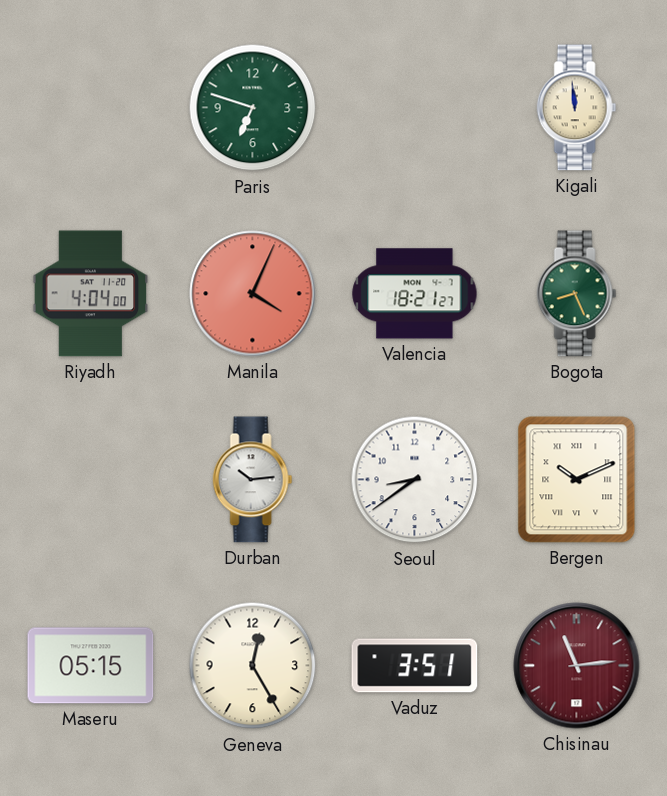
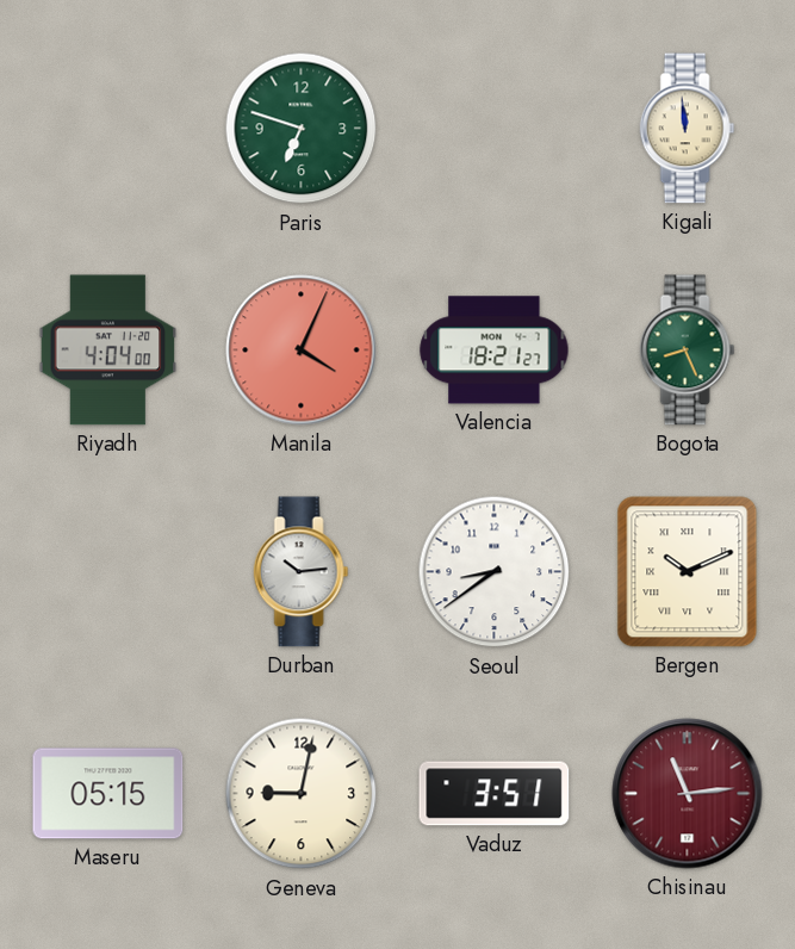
Geneva: 12:25 -> 9:02 (302, 794)
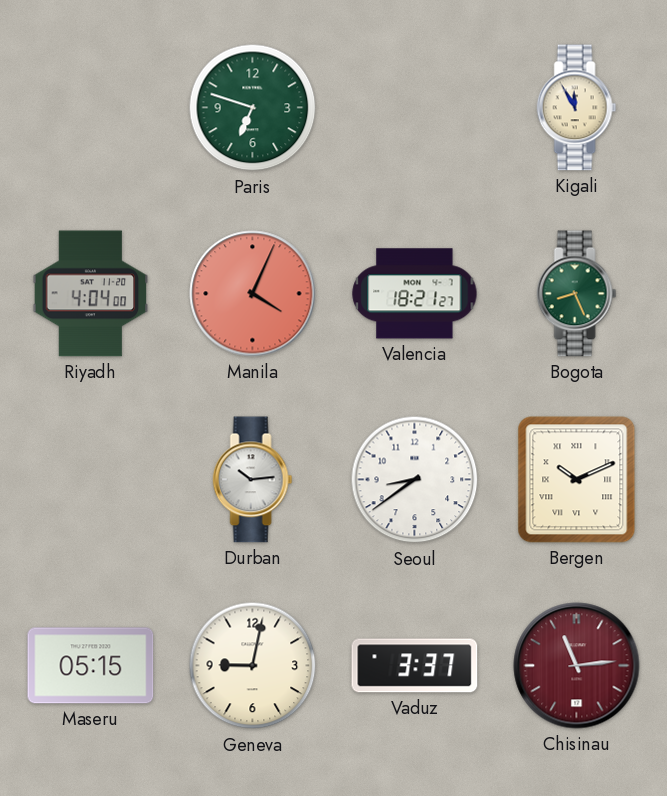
Kigali: 11:59 -> 11:55 (577, 108)
Vaduz: 3:51 -> 3:37 (415, 666)
